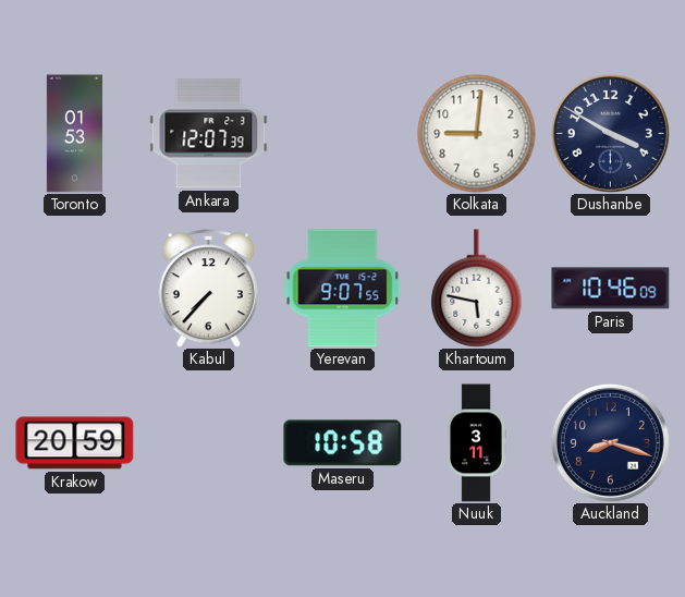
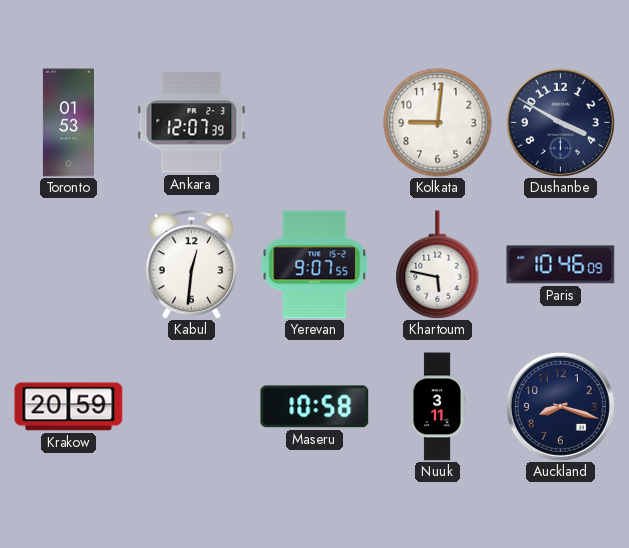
Kabul: 7:37 -> 12:31 (191, 265)
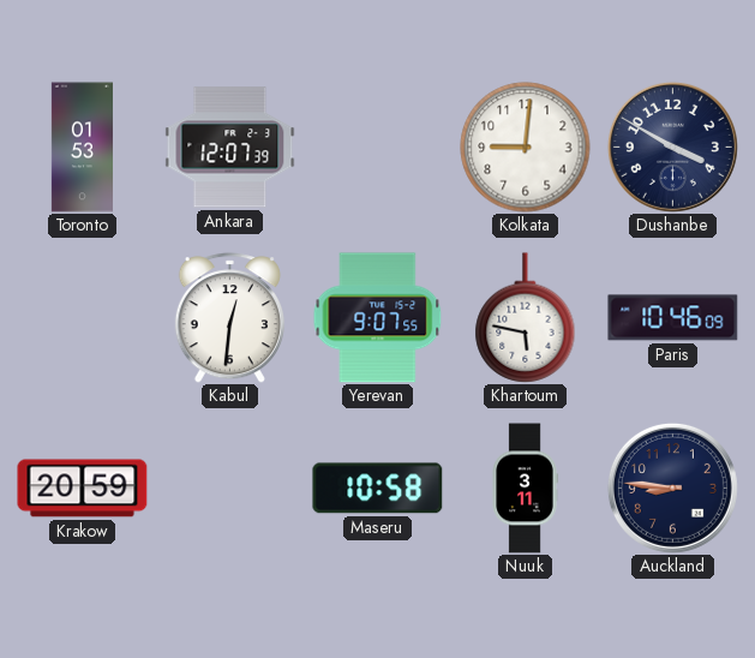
Auckland: 8:18 -> 8:46 (672, 487)
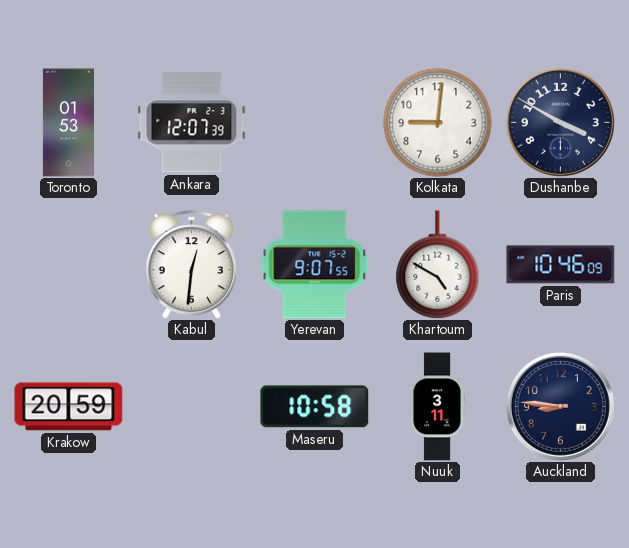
Khartoum: 5:47 -> 4:50 (438, 265)
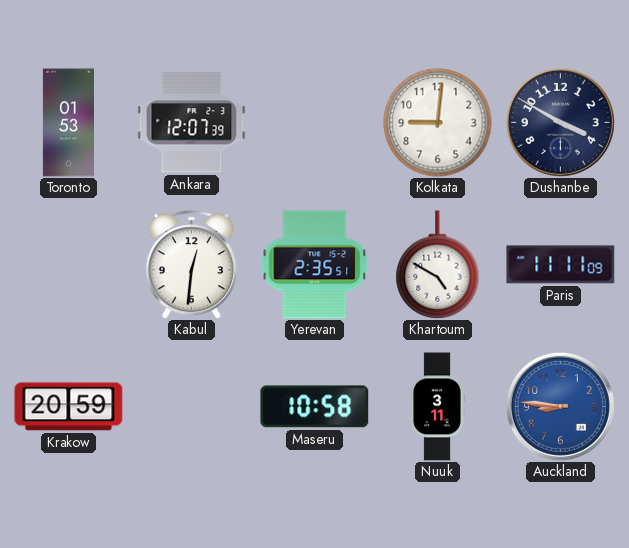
Yerevan: 9:07 -> 2:35 (315, 265)
Paris: 10:46 -> 11:11 (561, 265)
Auckland dial: navy -> blue (560, 406)
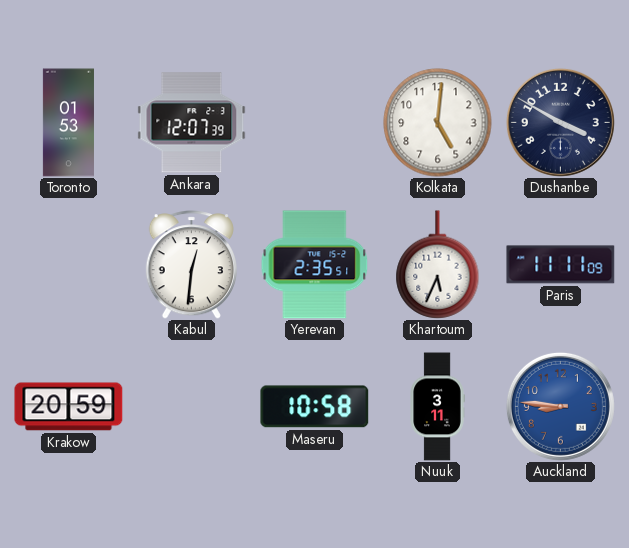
Kolkata: 9:01 -> 5:01 (438, 123)
Khartoum: 4:50 -> 5:34 (438, 265)
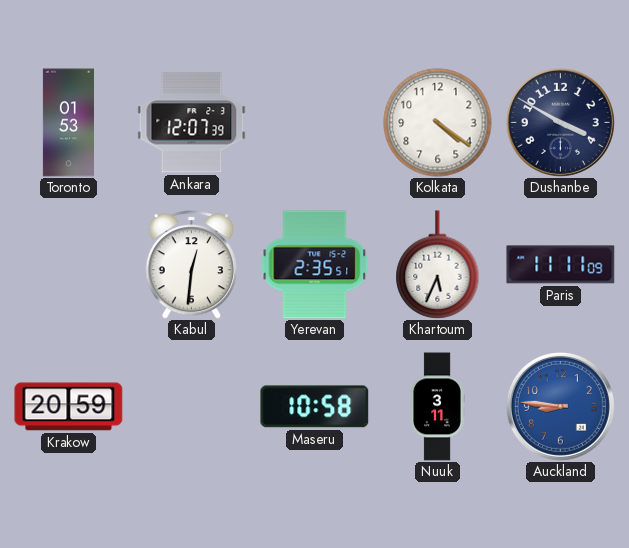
Kolkata: 5:01 -> 4:21 (438, 123)
